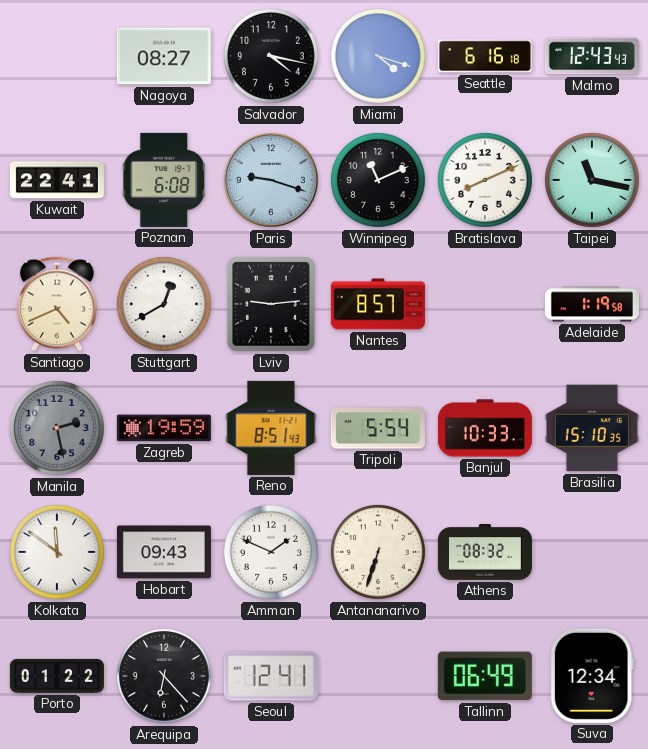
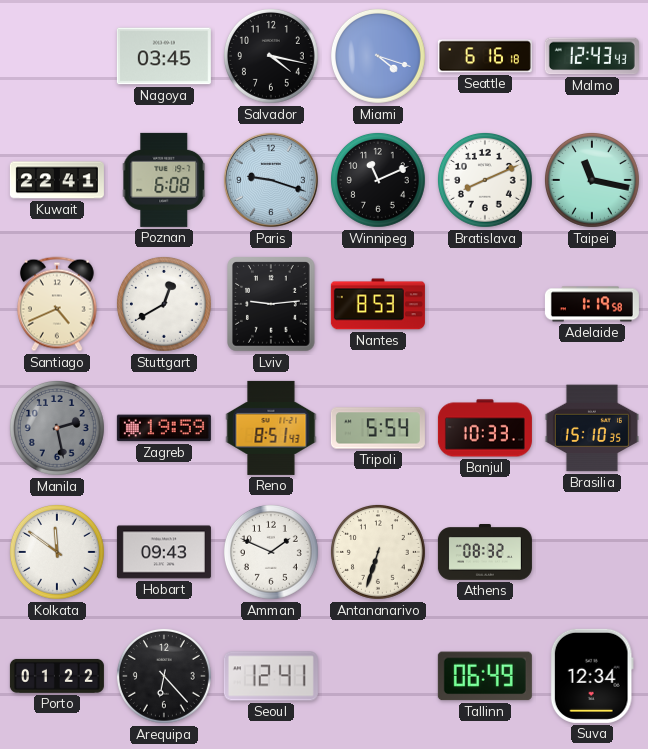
Nagoya: 08:27 -> 03:45 (164, 56)
Nantes: 8:57 -> 8:53 (378, 304)
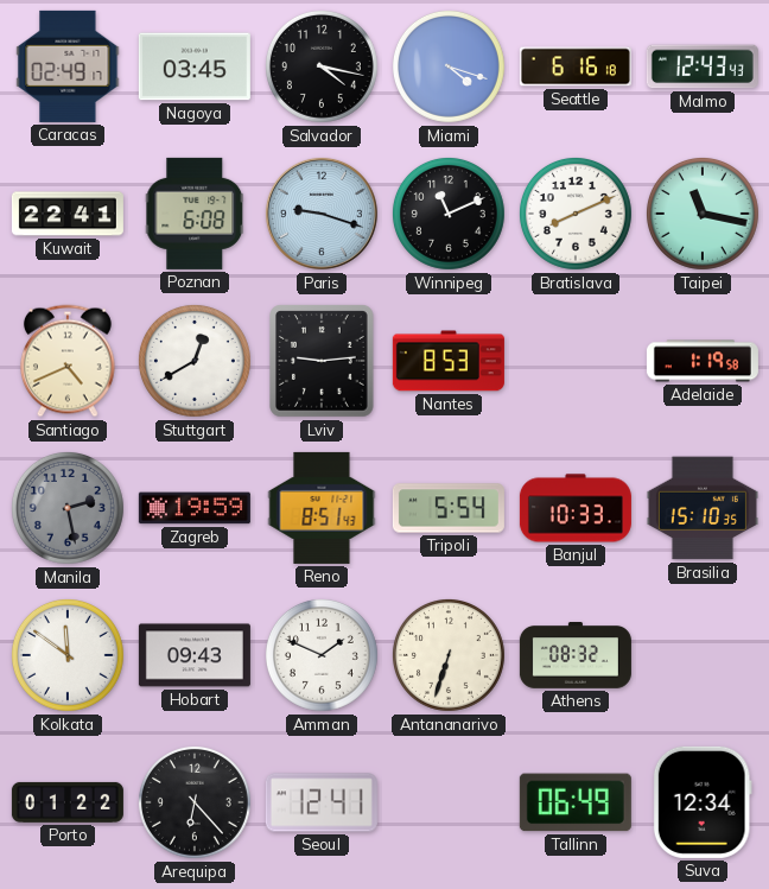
Caracas: none -> 02:49 (68, 66)
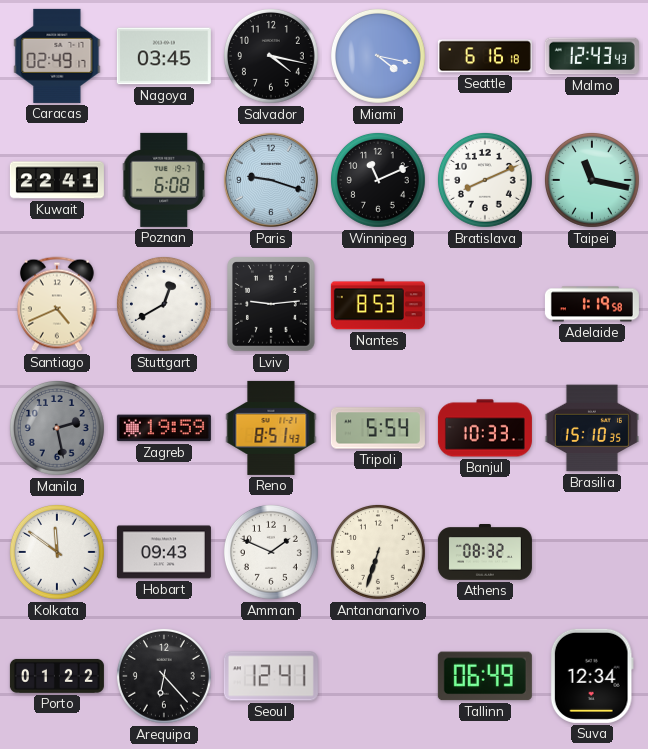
Miami: 4:18 -> 4:17 (378, 56)
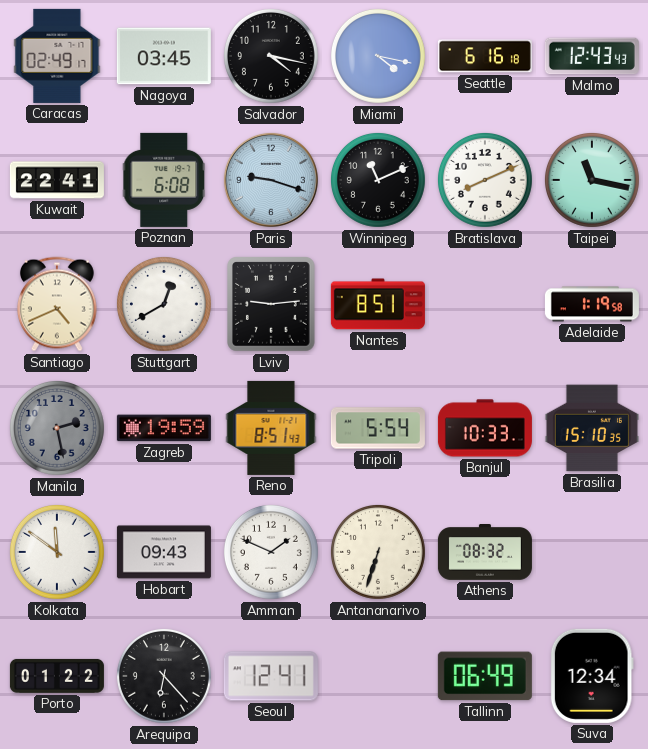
Nantes: 8:53 -> 8:51 (378, 304)
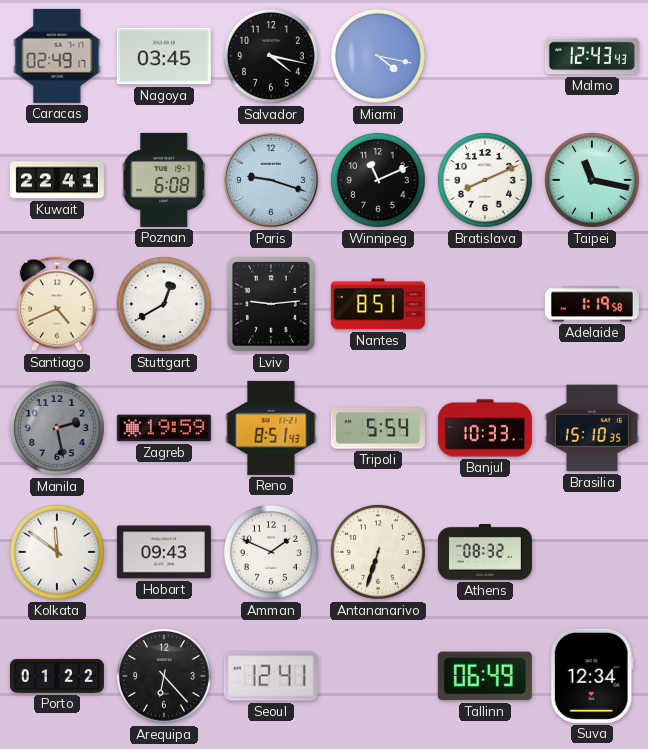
Seattle: 6:16 -> none (485, 56)
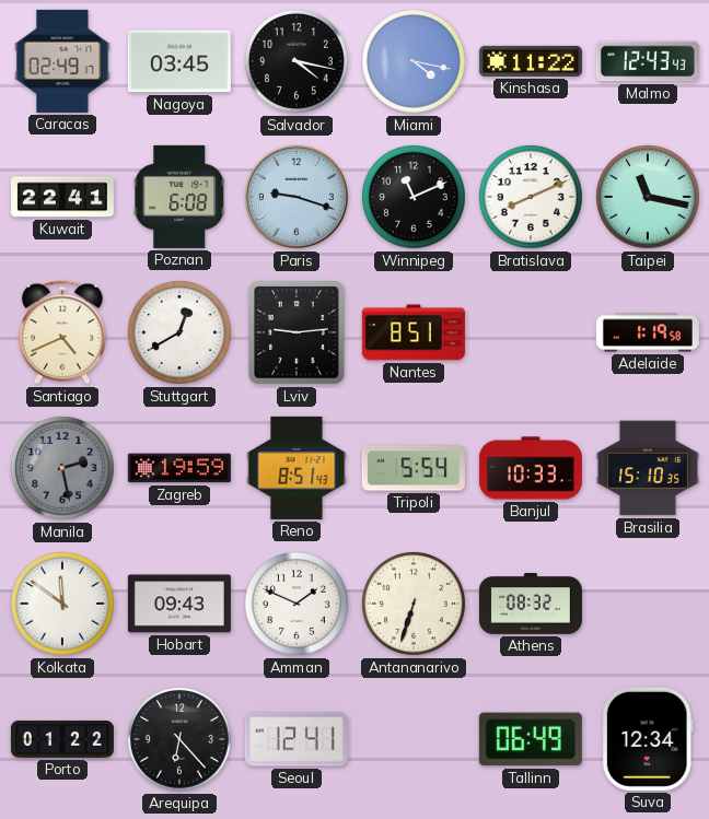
Kinshasa: none -> 11:22 (531, 61)
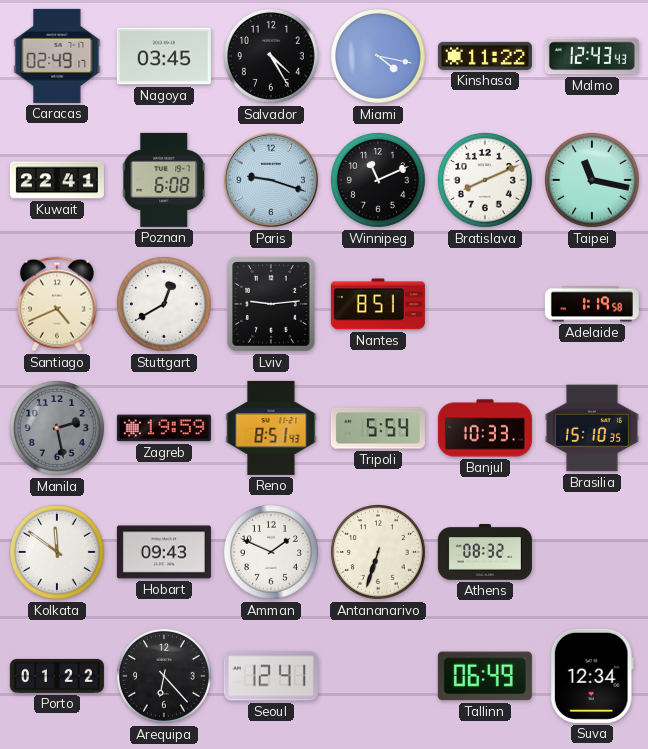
Salvador: 4:17 -> 4:25 (271, 56)
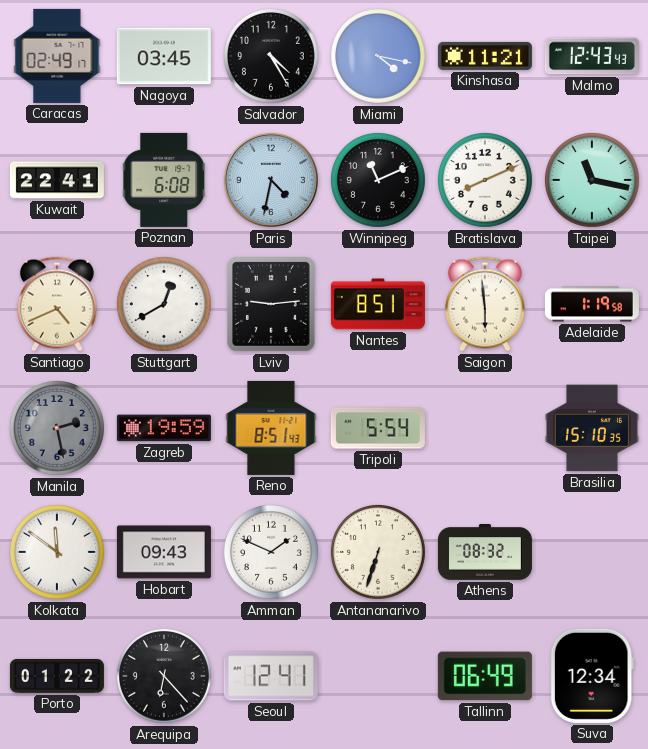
Kinshasa: 11:22 -> 11:21 (485, 56)
Paris: 9:18 -> 4:32 (271, 180)
Saigon: none -> 5:59 (485, 304)
Banjul: 10:33 -> none (485, 428)
